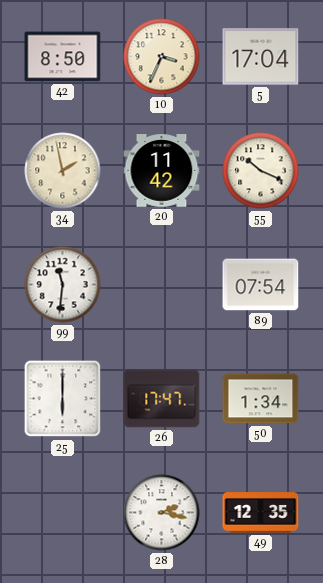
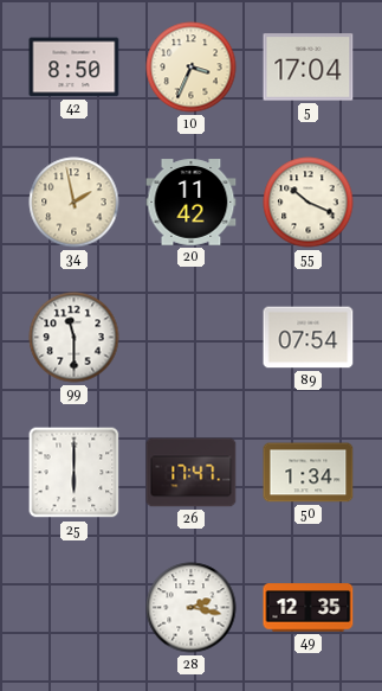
99: 11:31 -> 11:30 (75, 338)
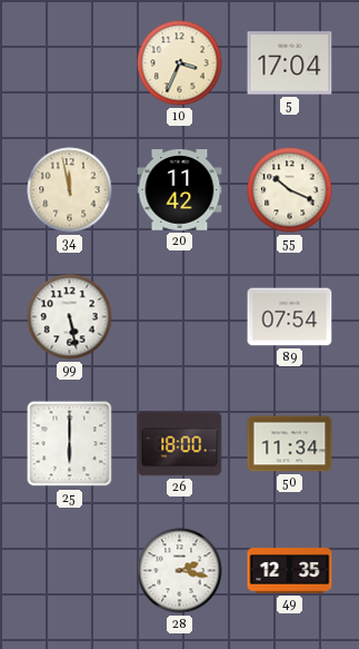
42: 8:50 -> none (75, 68)
34: 1:58 -> 11:58 (70, 190)
99: 11:30 -> 5:28 (70, 317)
26: 17:47 -> 18:00 (180, 444)
50: 1:34 -> 11:34 (290, 444)
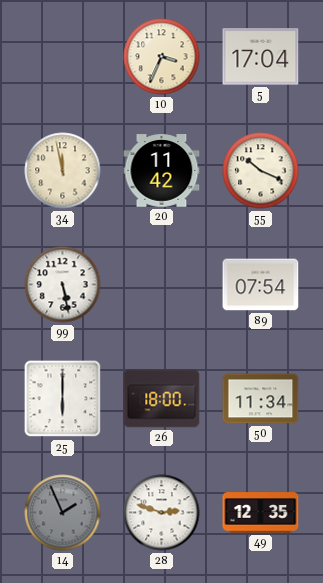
14: none -> 1:56 (63, 513)
28: 2:17 -> 2:48 (162, 513)
